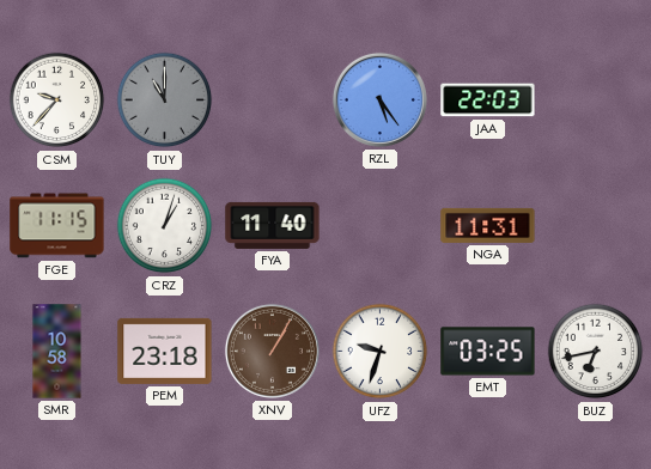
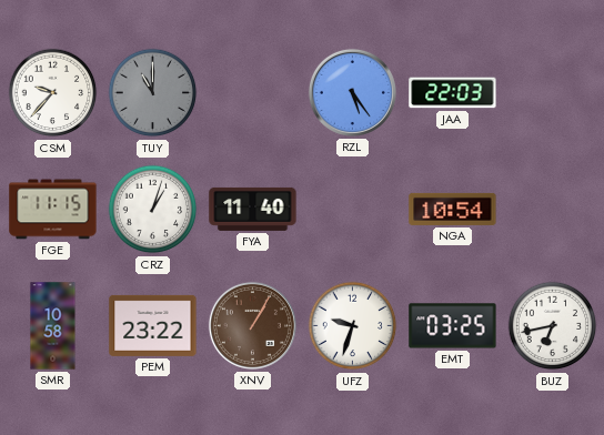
NGA: 11:31 -> 10:54 (453, 209)
PEM: 23:18 -> 23:22 (153, 325)
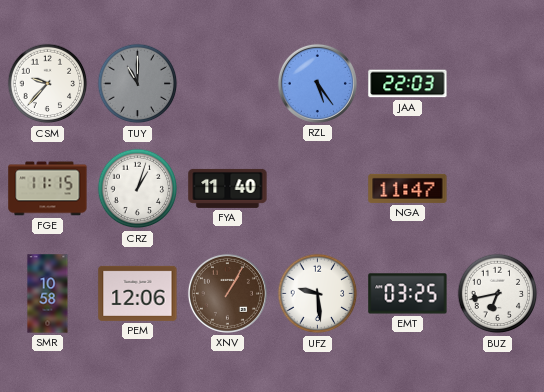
NGA: 10:54 -> 11:47 (408, 188)
PEM: 23:22 -> 12:06 (138, 293)
UFZ: 9:33 -> 9:29 (318, 294)
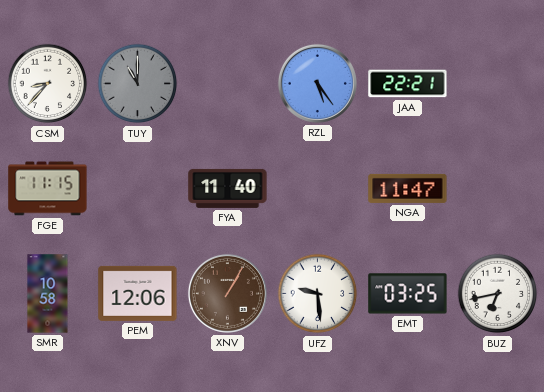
CSM: 9:37 -> 8:37 (48, 84)
JAA: 22:03 -> 22:21 (408, 84)
CRZ: 1:03 -> none (138, 189)
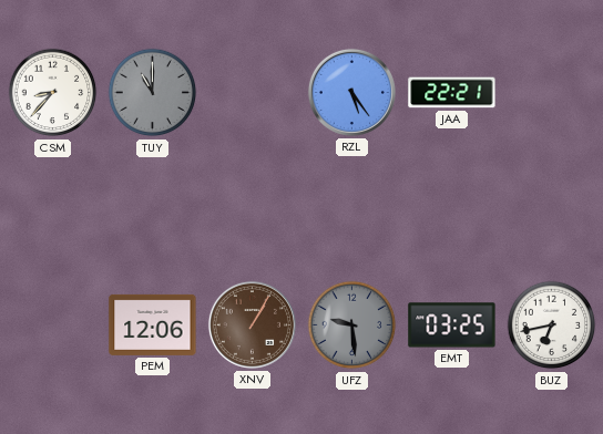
FGE: 11:15 -> none (48, 189)
FYA: 11:40 -> none (228, 188)
NGA: 11:47 -> none (408, 188)
SMR: 10:58 -> none (48, 294)
UFZ dial: white -> grey (352, 325)
